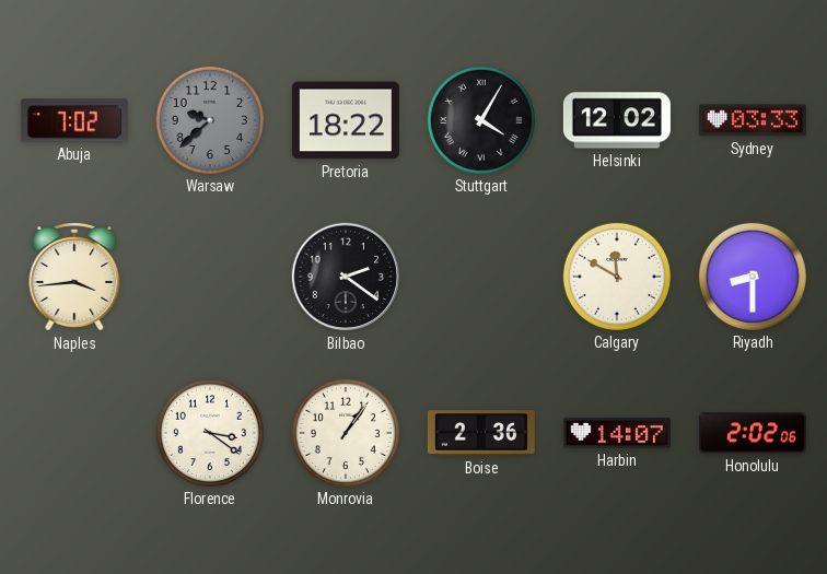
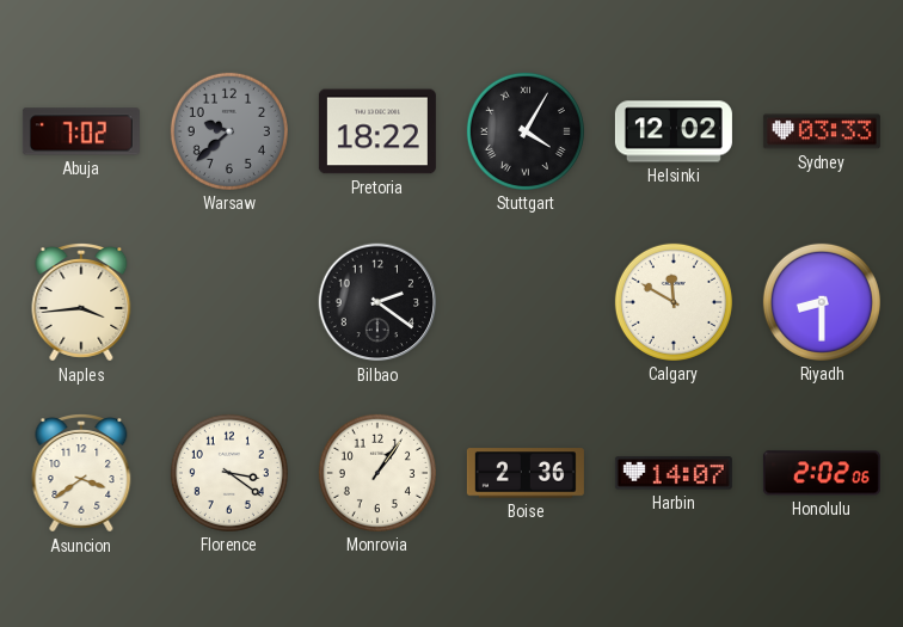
Asuncion: none -> 3:39 (81, 474)
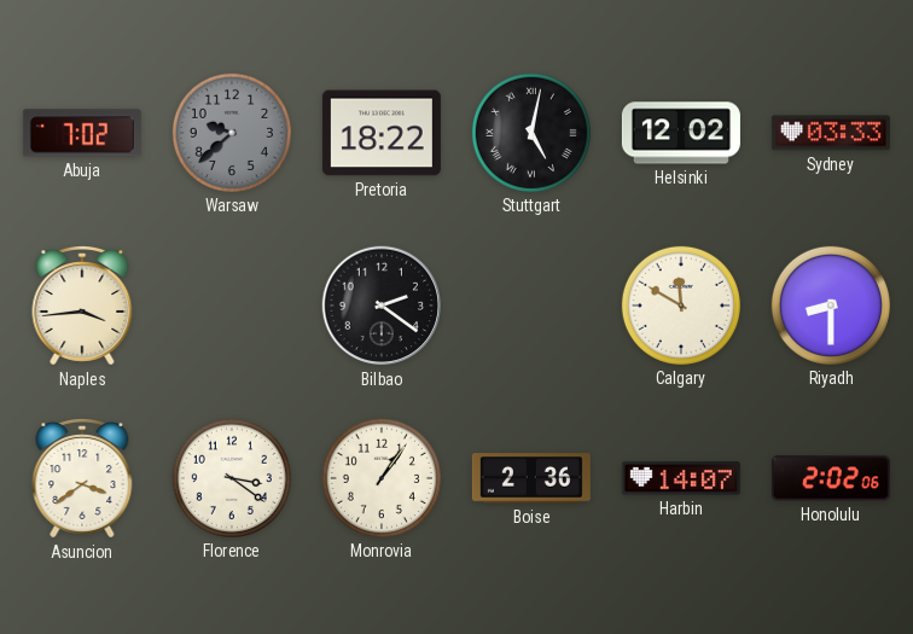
Stuttgart: 4:05 -> 5:02 (531, 133)
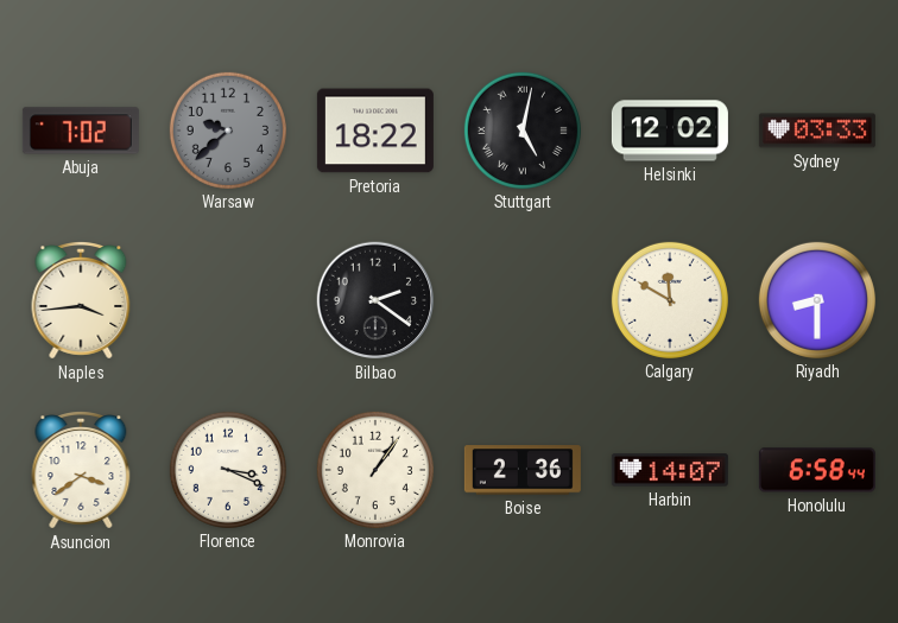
Florence: 3:21 -> 3:19 (228, 470)
Honolulu: 2:02 -> 6:58 (817, 470)
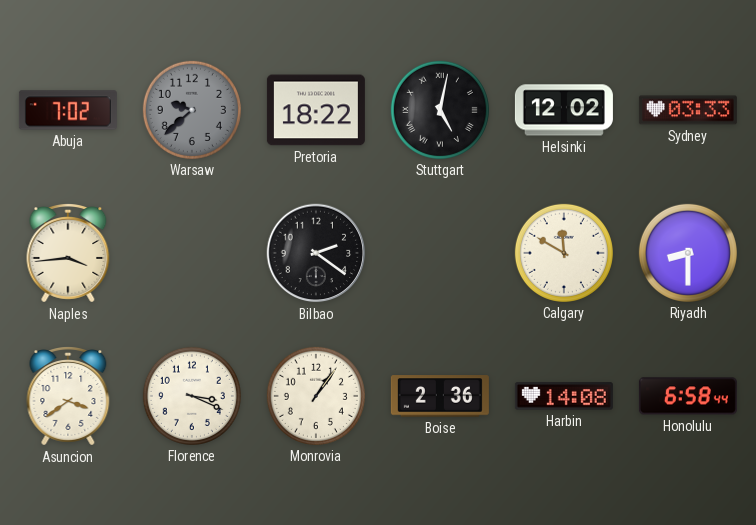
Harbin: 14:07 -> 14:08 (564, 396)
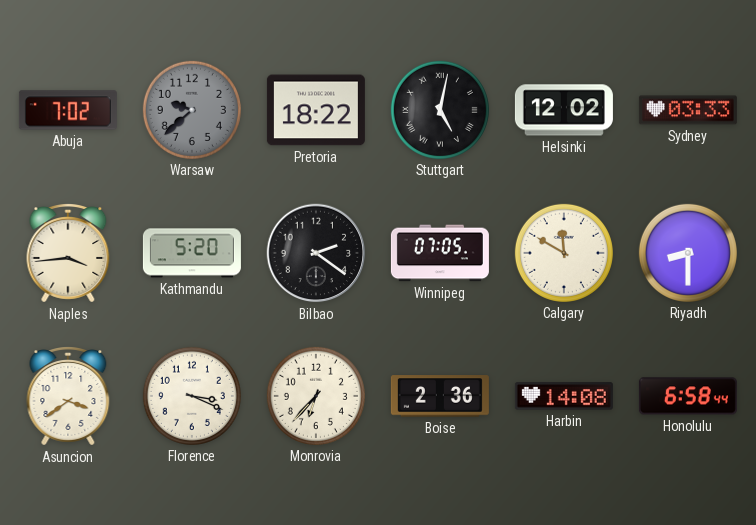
Kathmandu: none -> 5:20 (192, 253)
Winnipeg: none -> 07:05 (440, 253)
Monrovia: 1:06 -> 6:37 (316, 396)
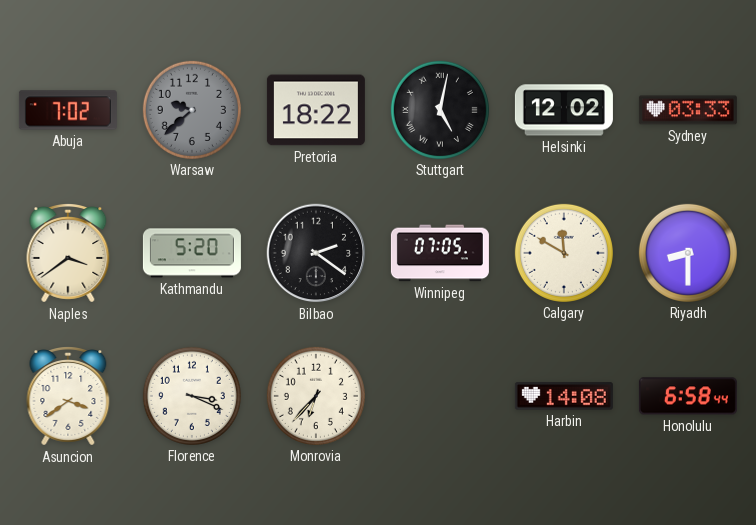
Naples: 3:44 -> 3:39 (68, 254)
Boise: 2:36 -> none (440, 396)
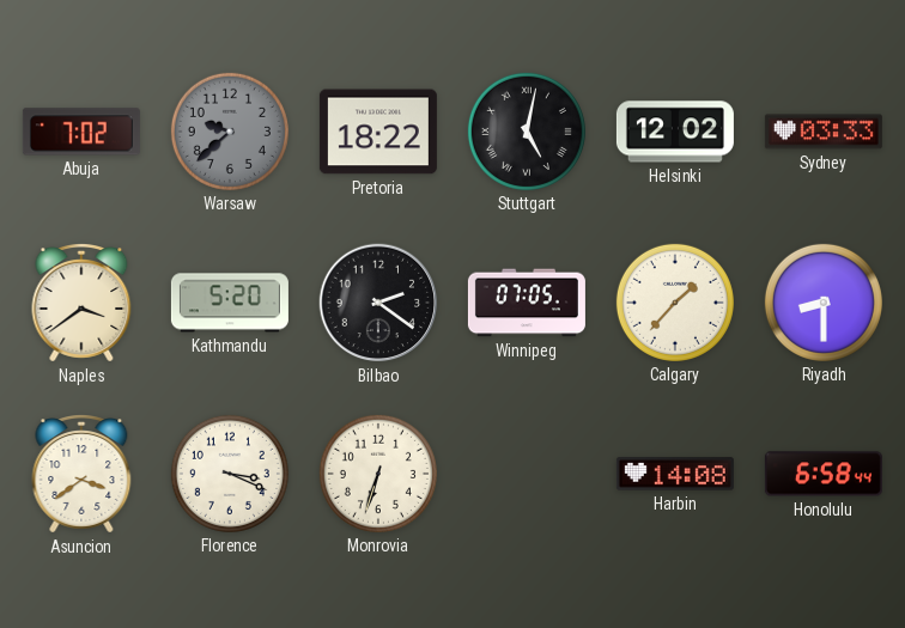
Calgary: 11:50 -> 1:37 (675, 303)
Monrovia: 6:37 -> 6:33 (378, 474)
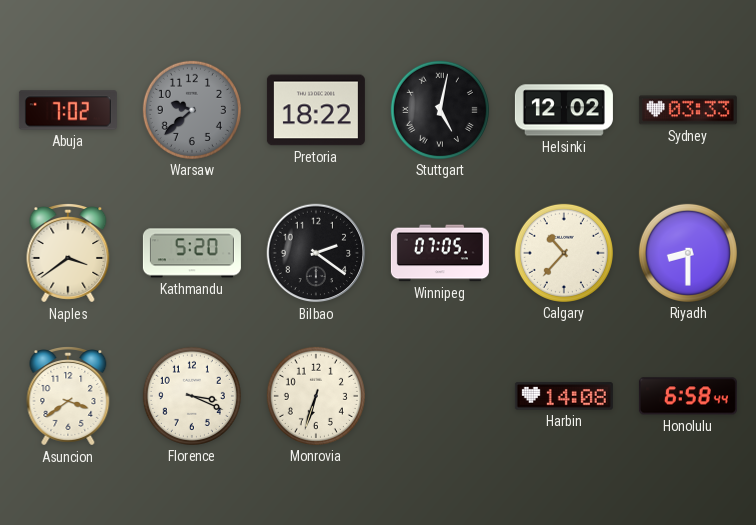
Calgary: 1:37 -> 10:37 (564, 253)
